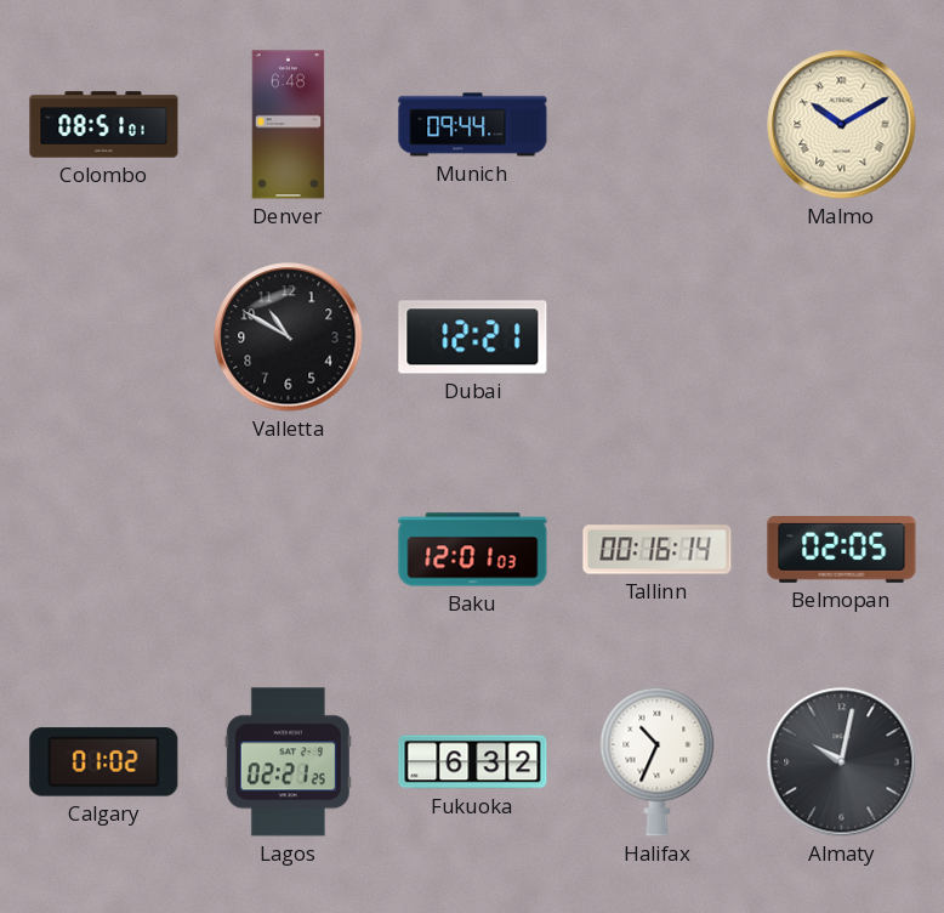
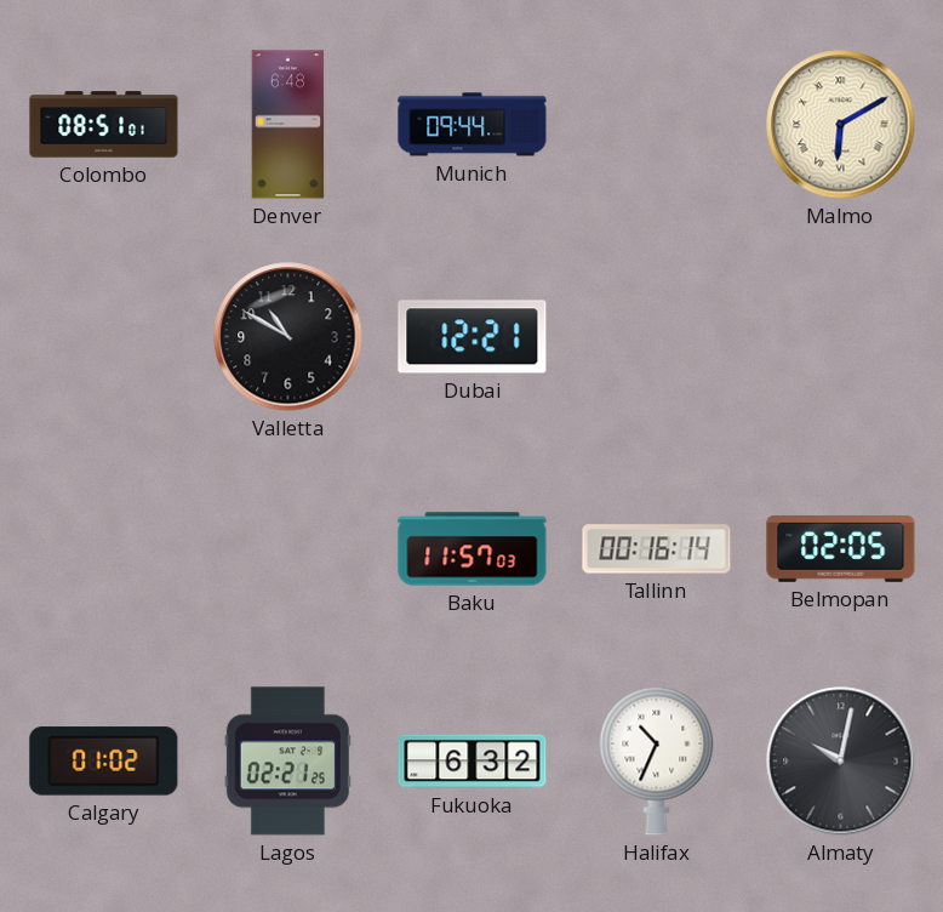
Malmo: 10:10 -> 6:10 (841, 125)
Baku: 12:01 -> 11:57 (473, 549)
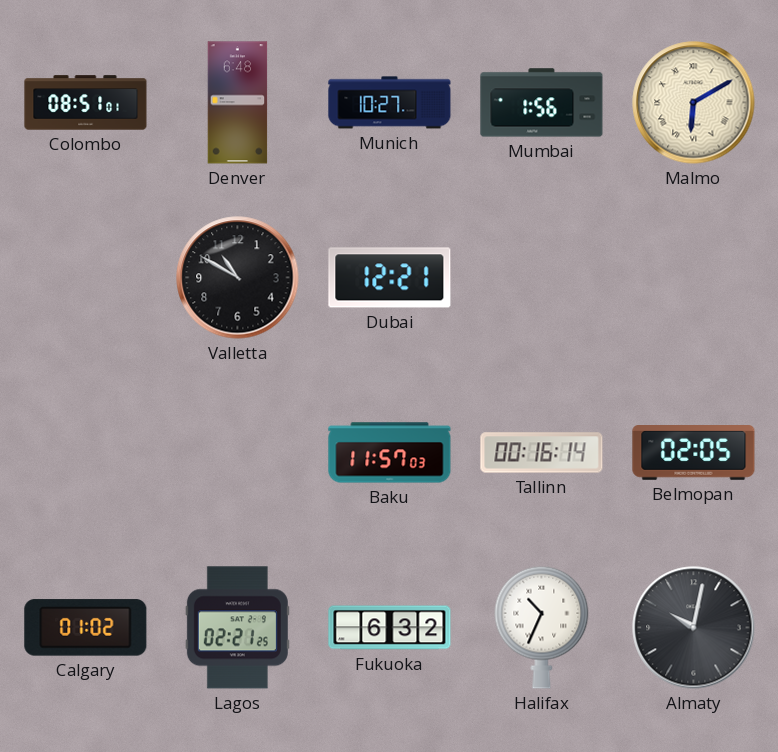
Munich: 09:44 -> 10:27 (390, 103)
Mumbai: none -> 1:56 (542, 103)
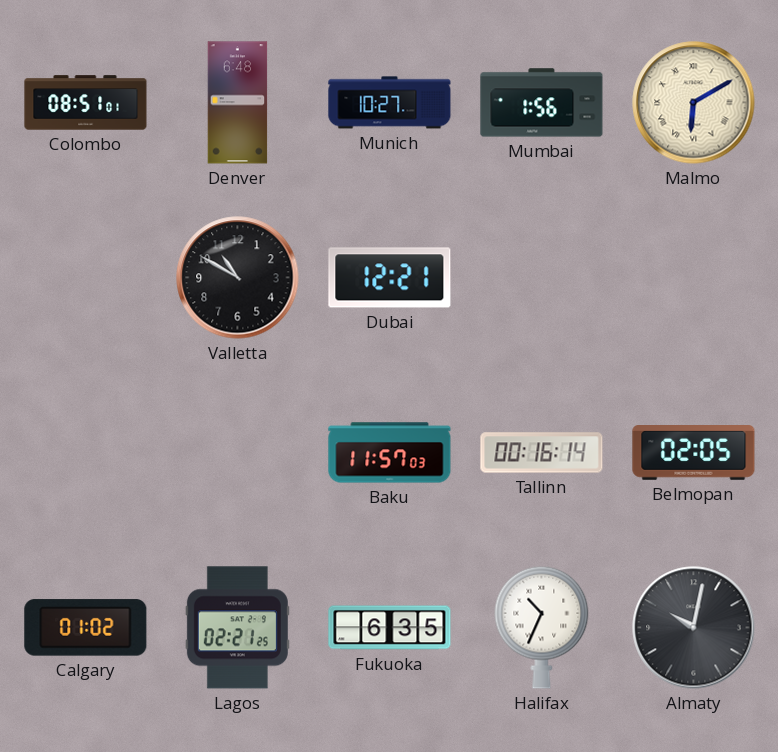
Fukuoka: 6:32 -> 6:35 (390, 628)
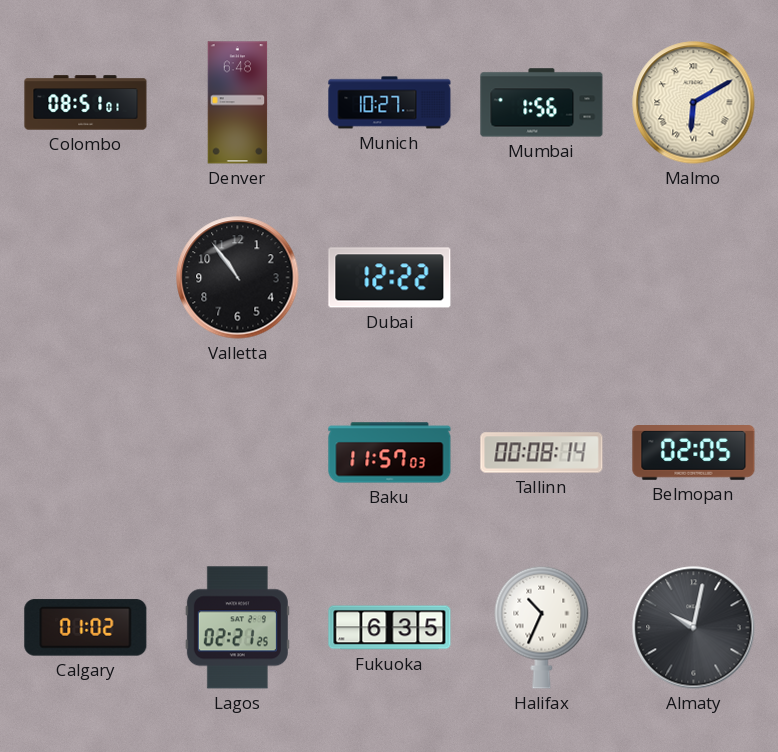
Valletta: 10:50 -> 10:54 (238, 278)
Dubai: 12:21 -> 12:22 (390, 278)
Tallinn: 00:16 -> 00:08 (542, 453)
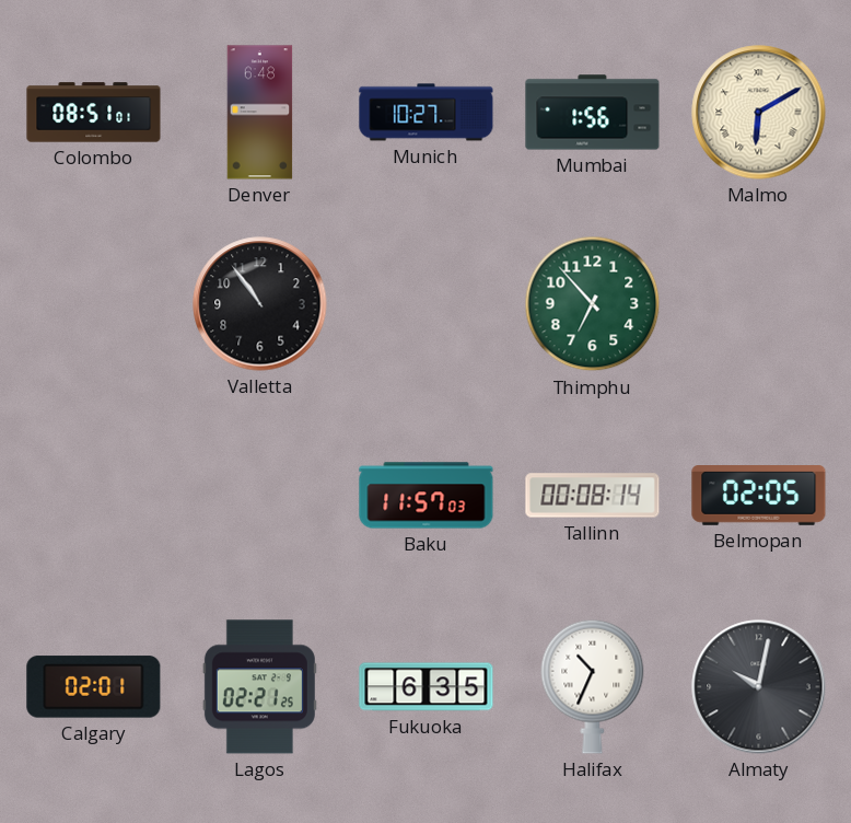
Dubai: 12:22 -> none (390, 278)
Thimphu: none -> 6:53 (593, 304)
Calgary: 01:02 -> 02:01 (94, 687)
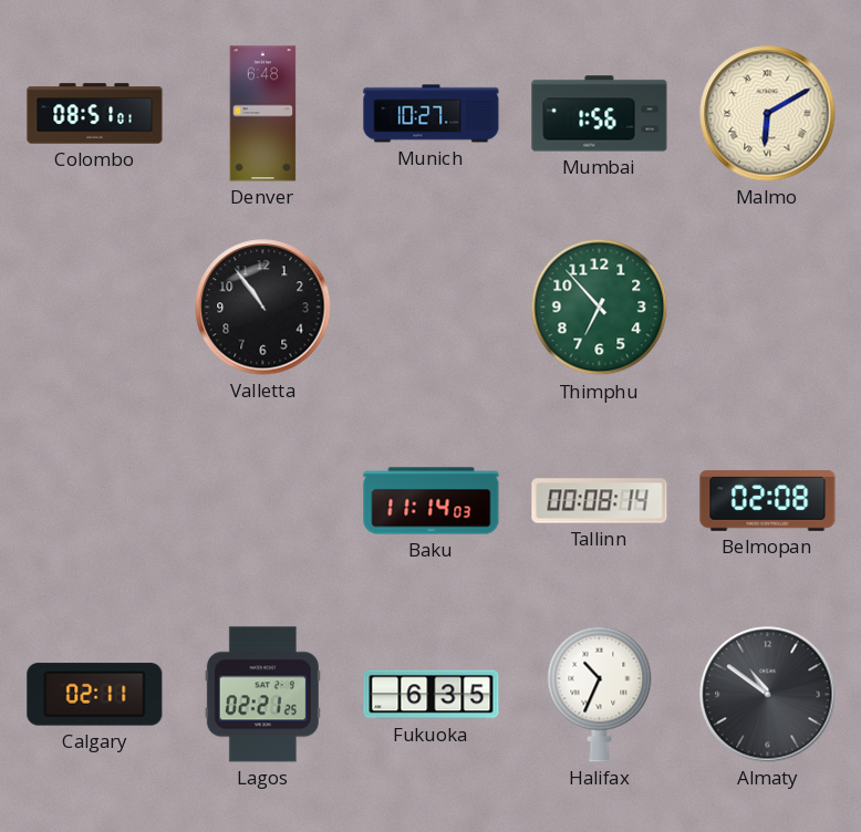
Baku: 11:57 -> 11:14 (432, 501)
Belmopan: 02:05 -> 02:08 (768, 501)
Calgary: 02:01 -> 02:11 (95, 695)
Almaty: 10:02 -> 10:51 (768, 695)
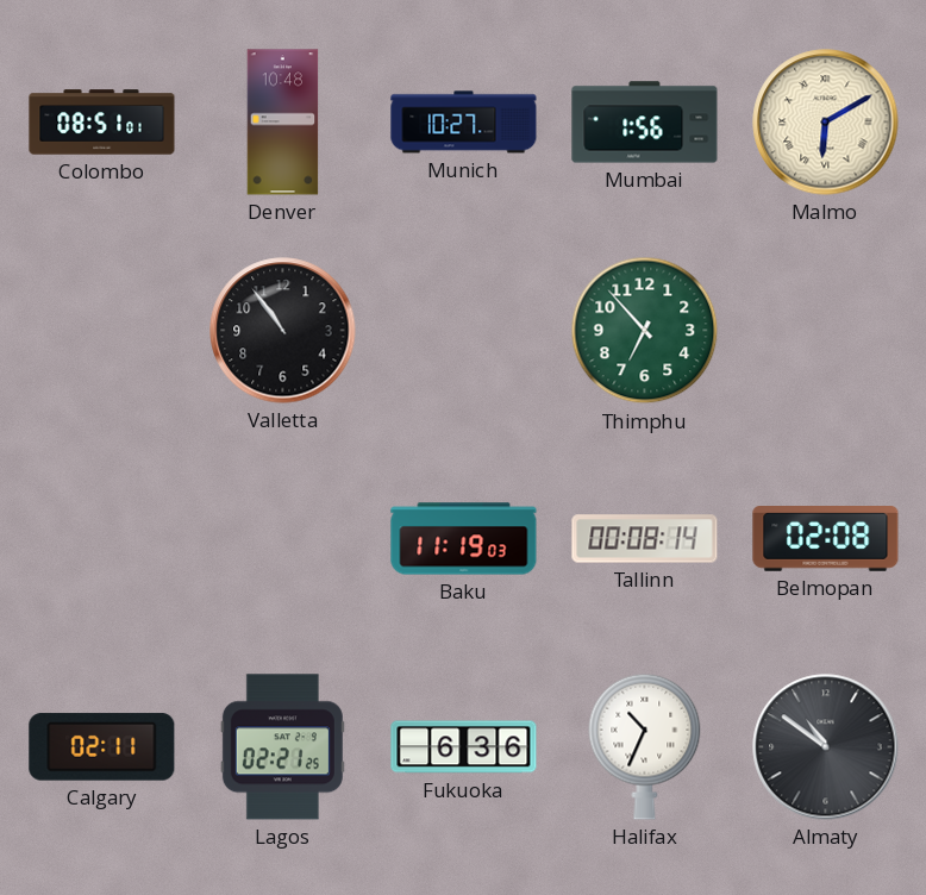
Denver: 6:48 -> 10:48 (283, 123)
Baku: 11:14 -> 11:19 (464, 539)
Fukuoka: 6:35 -> 6:36 (464, 747)
